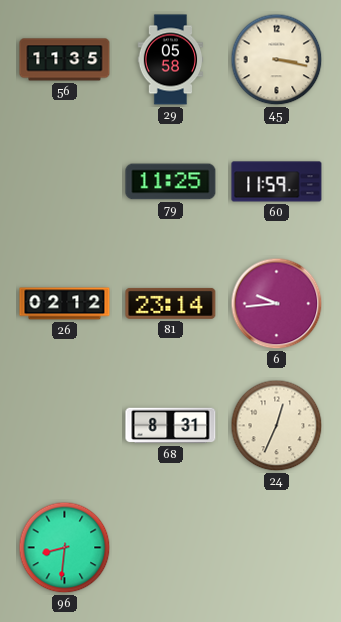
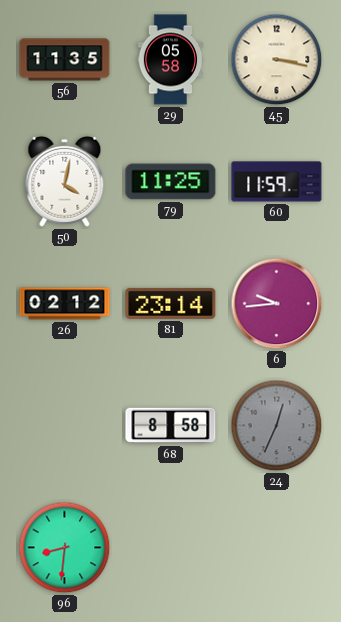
50: none -> 4:02 (65, 181)
68: 8:31 -> 8:58 (171, 426)
24 dial: cream -> grey (277, 426)
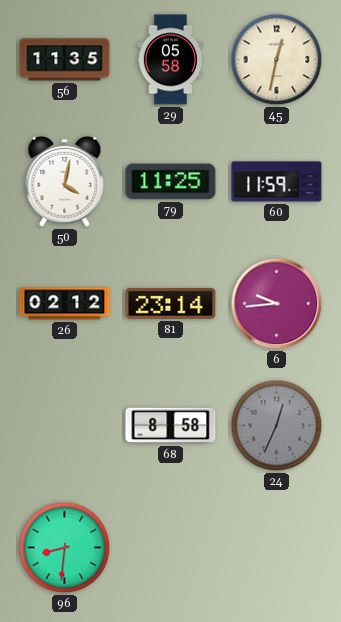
45: 3:17 -> 12:32 (277, 60)
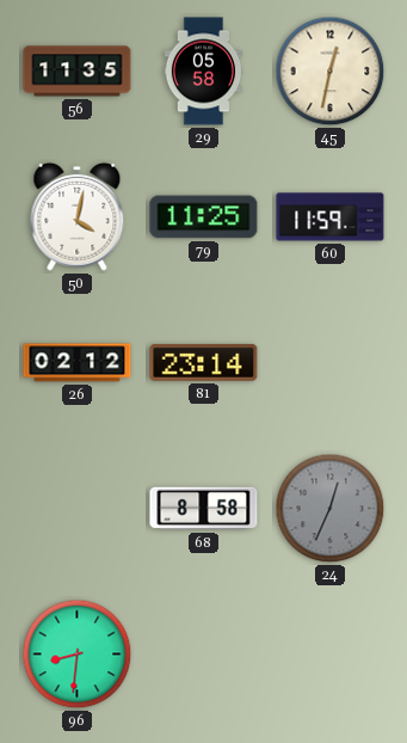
6: 9:44 -> none (277, 304)
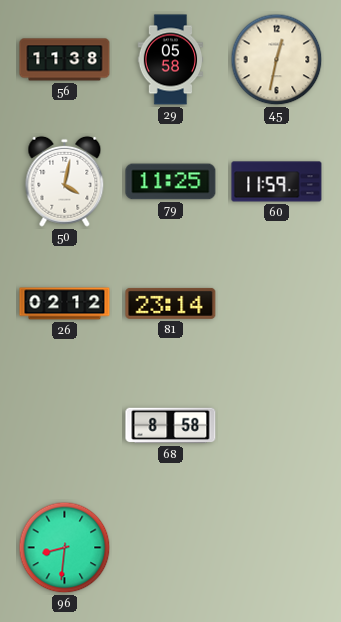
56: 11:35 -> 11:38 (65, 60)
24: 12:34 -> none (331, 509)
